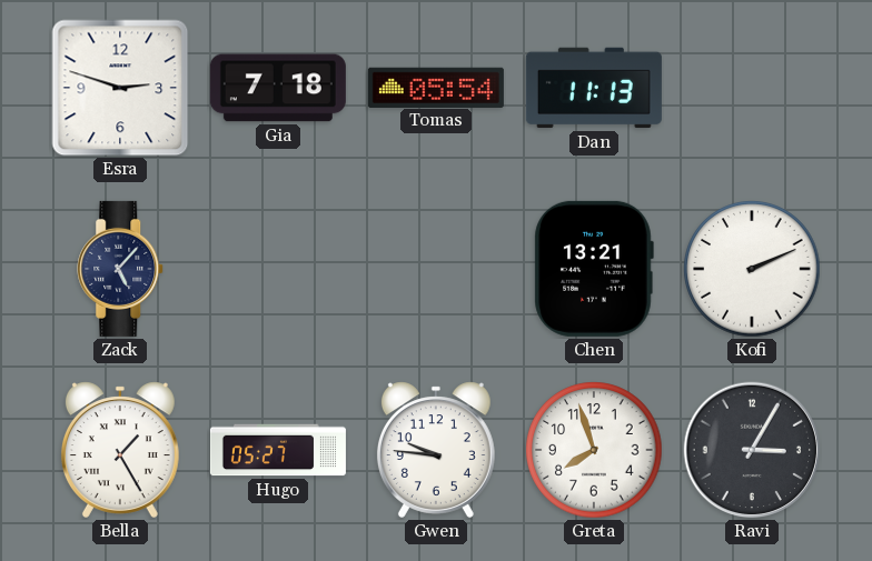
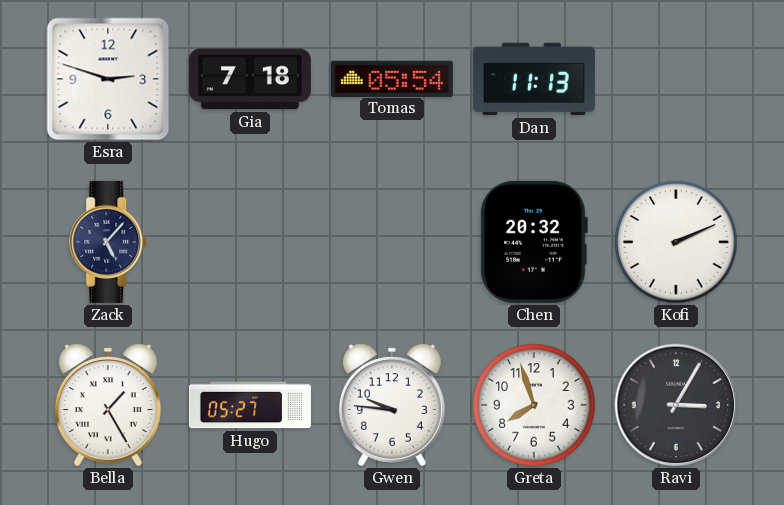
Chen: 13:21 -> 20:32 (534, 242)
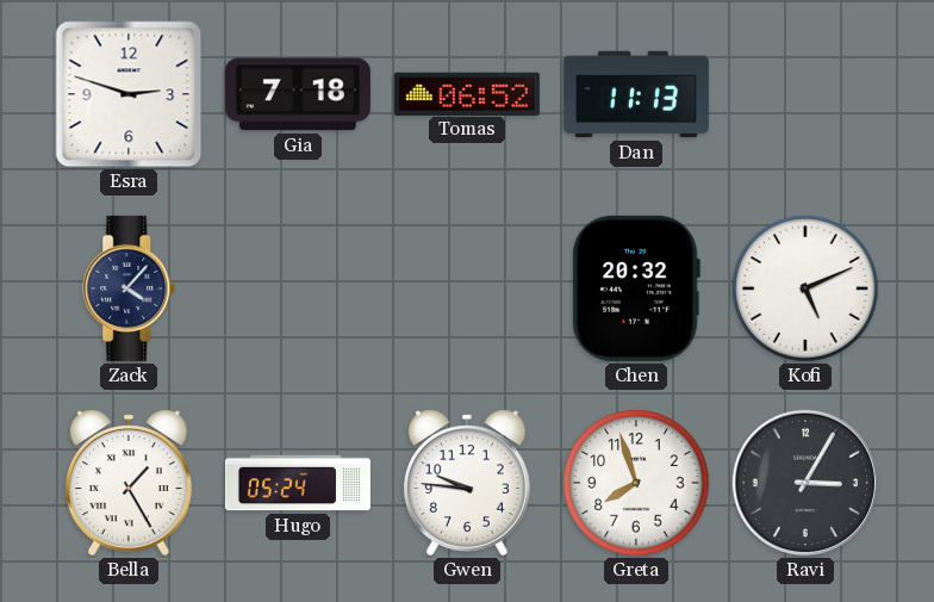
Tomas: 05:54 -> 06:52 (467, 93)
Zack: 5:07 -> 4:07 (130, 288)
Kofi: 2:11 -> 5:11 (805, 288)
Hugo: 05:27 -> 05:24 (298, 483)
